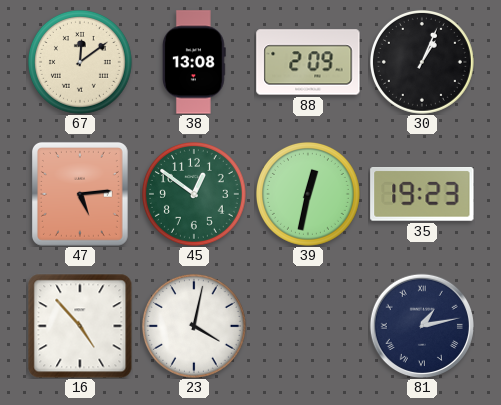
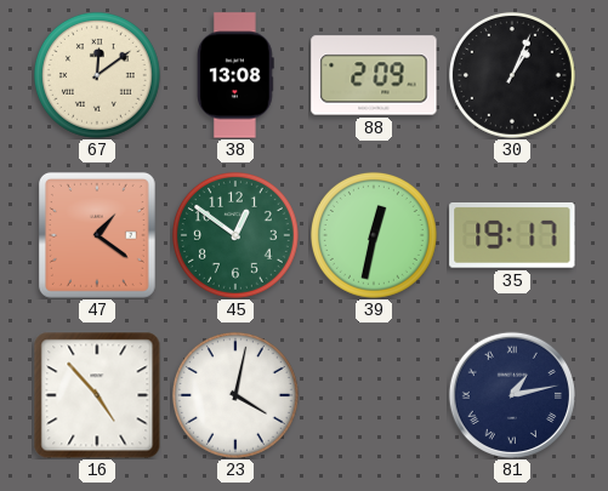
47: 5:14 -> 1:21 (97, 235)
35: 19:23 -> 19:17 (512, 236)
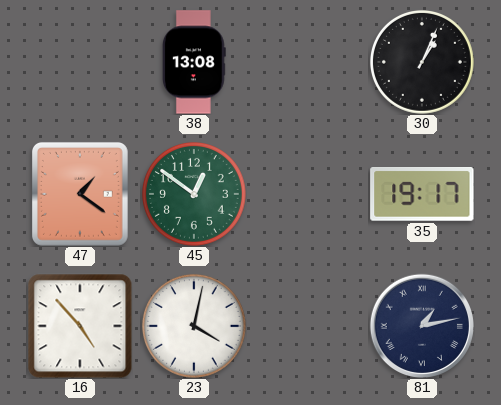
67: 12:09 -> none (97, 75)
88: 2:09 -> none (374, 75)
39: 12:32 -> none (374, 235)
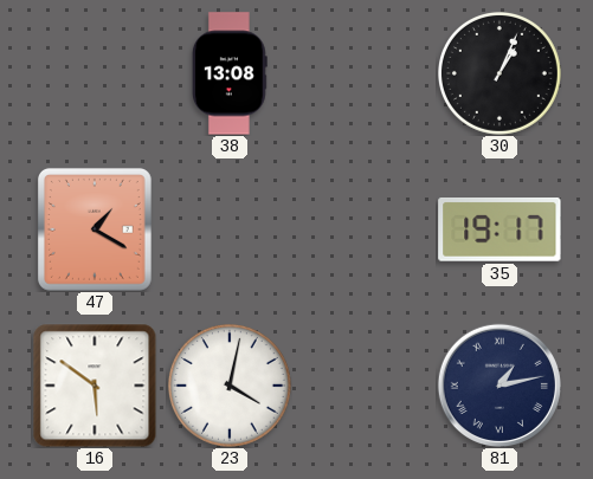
47: 1:21 -> 1:20 (95, 229)
45: 12:51 -> none (194, 194)
16: 4:53 -> 5:51 (95, 386)
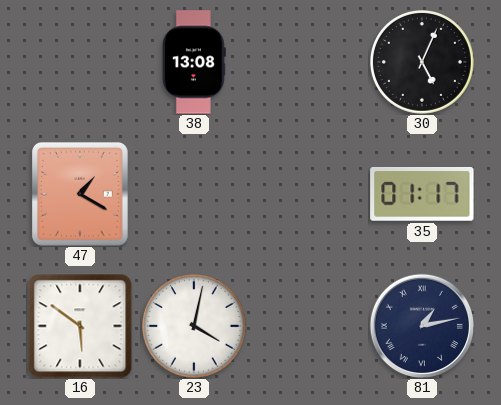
30: 1:04 -> 5:04 (422, 62)
35: 19:17 -> 01:17 (422, 195)
